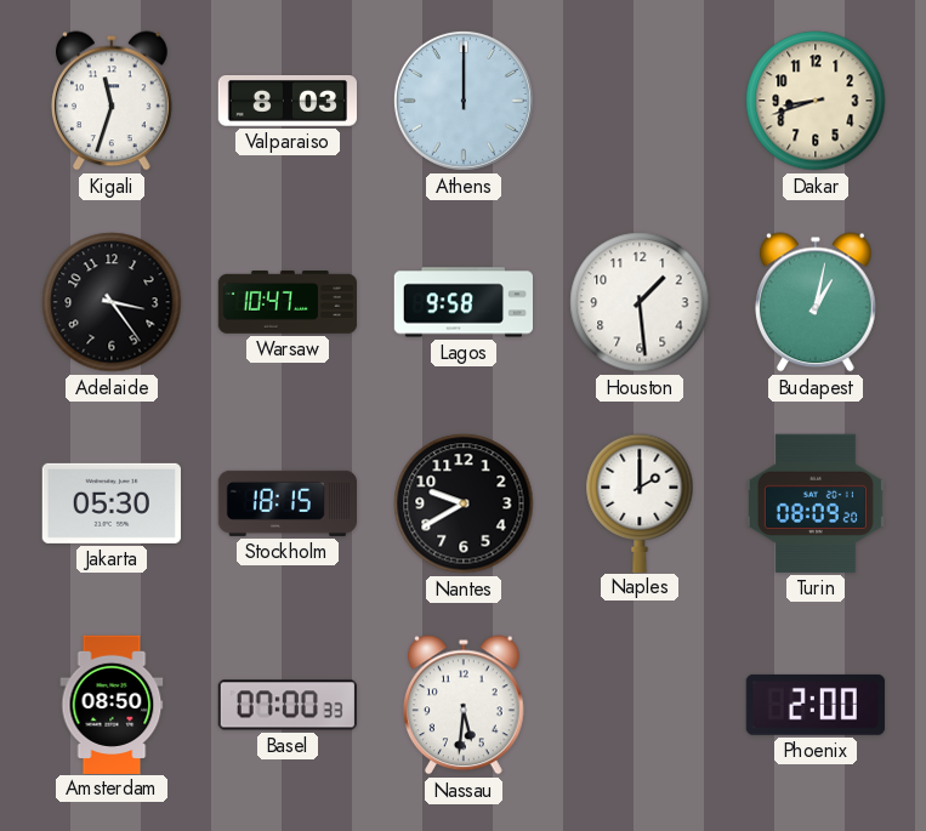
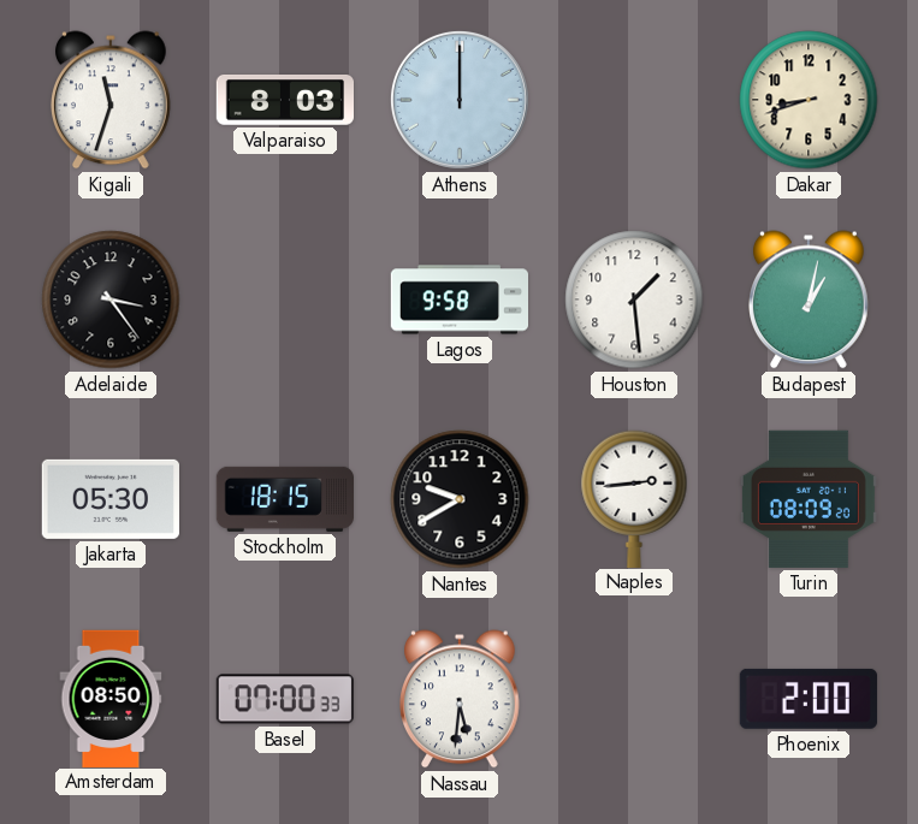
Warsaw: 10:47 -> none (286, 303)
Naples: 2:00 -> 2:44 (634, 498)
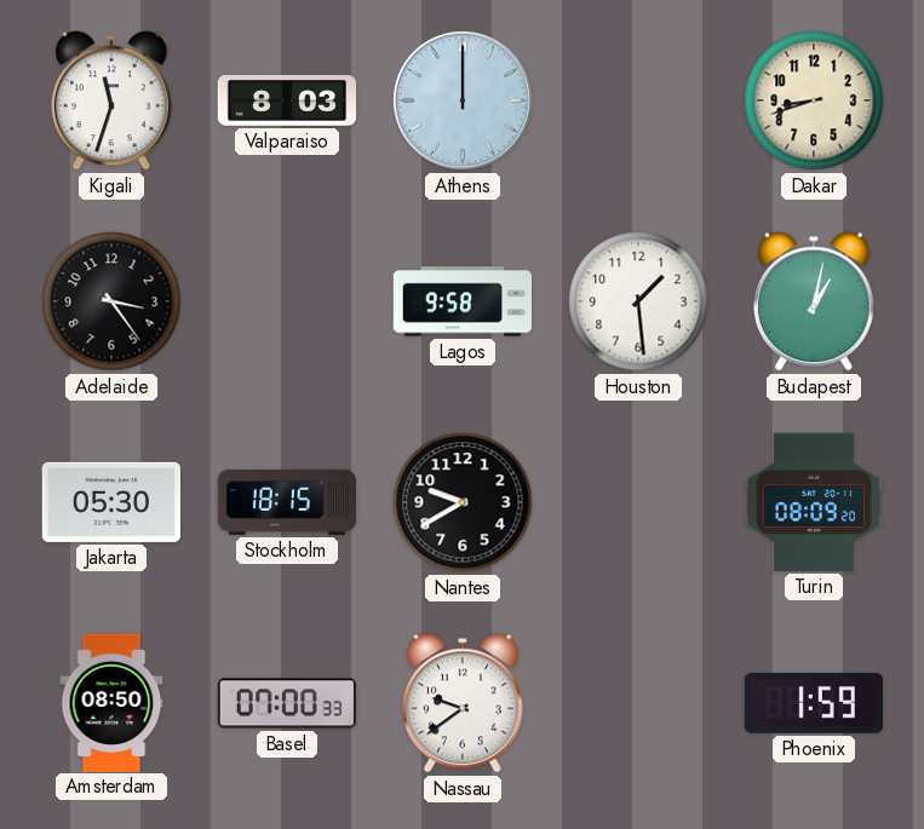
Naples: 2:44 -> none (634, 498)
Nassau: 5:31 -> 9:39 (464, 703)
Phoenix: 2:00 -> 1:59 (814, 703)
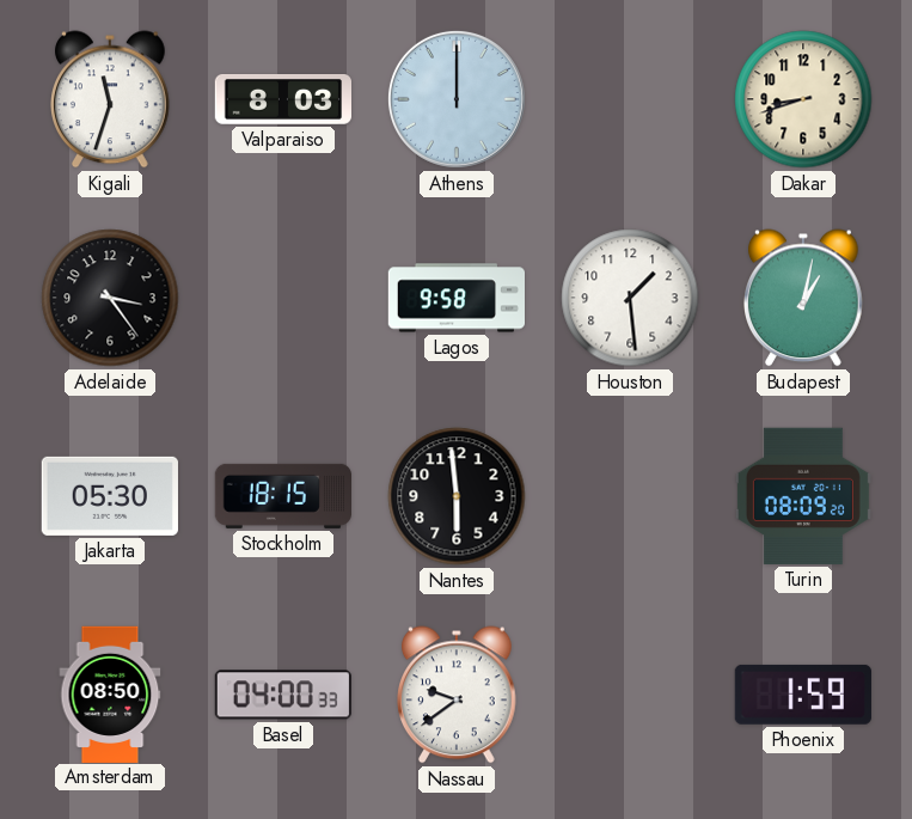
Nantes: 9:40 -> 5:59 (457, 496)
Basel: 07:00 -> 04:00 (283, 695)
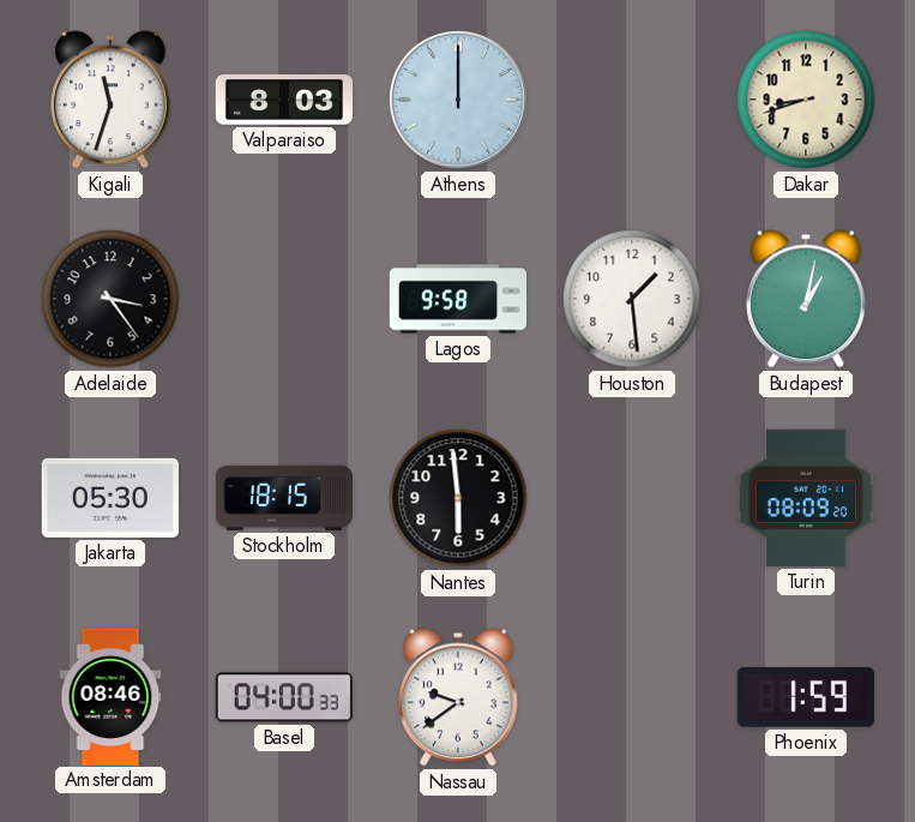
Amsterdam: 08:50 -> 08:46 (110, 696)
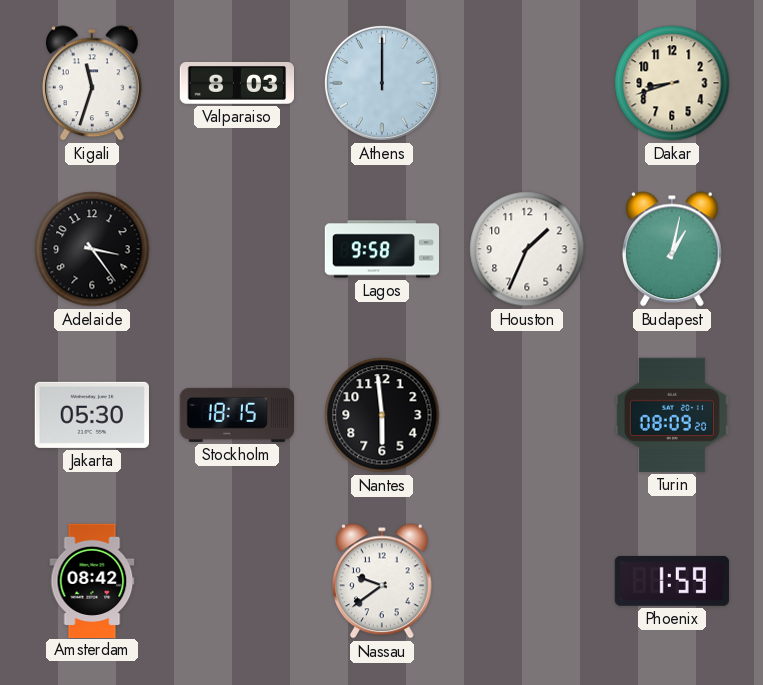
Houston: 1:29 -> 1:34 (527, 249)
Amsterdam: 08:46 -> 08:42 (92, 580)
Basel: 04:00 -> none (284, 697)
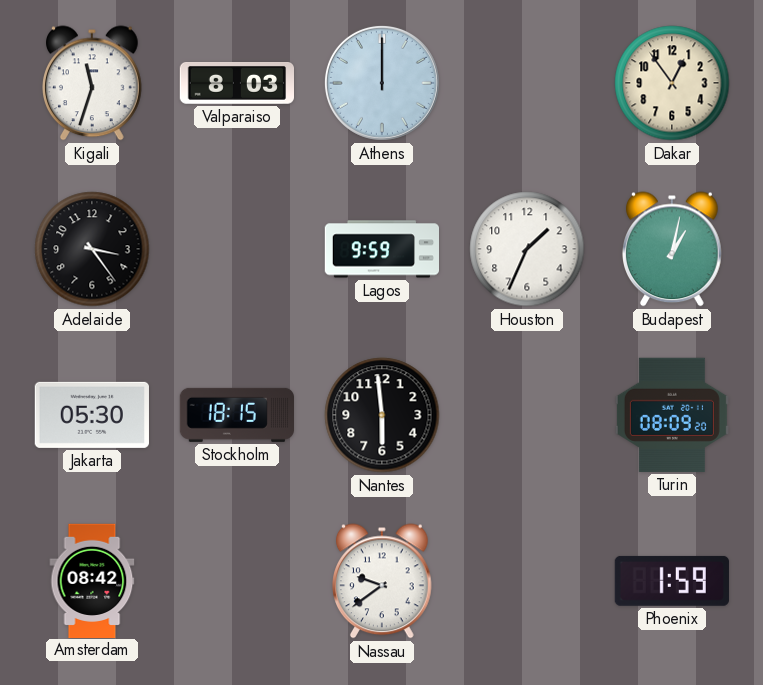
Dakar: 8:42 -> 12:54 (672, 83)
Lagos: 9:58 -> 9:59 (381, 249)
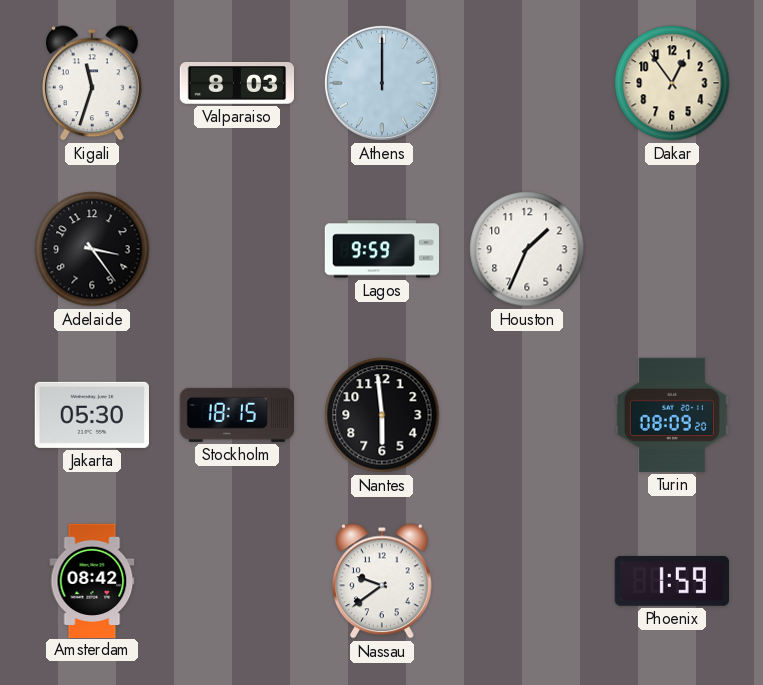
Budapest: 1:02 -> none (673, 249)
